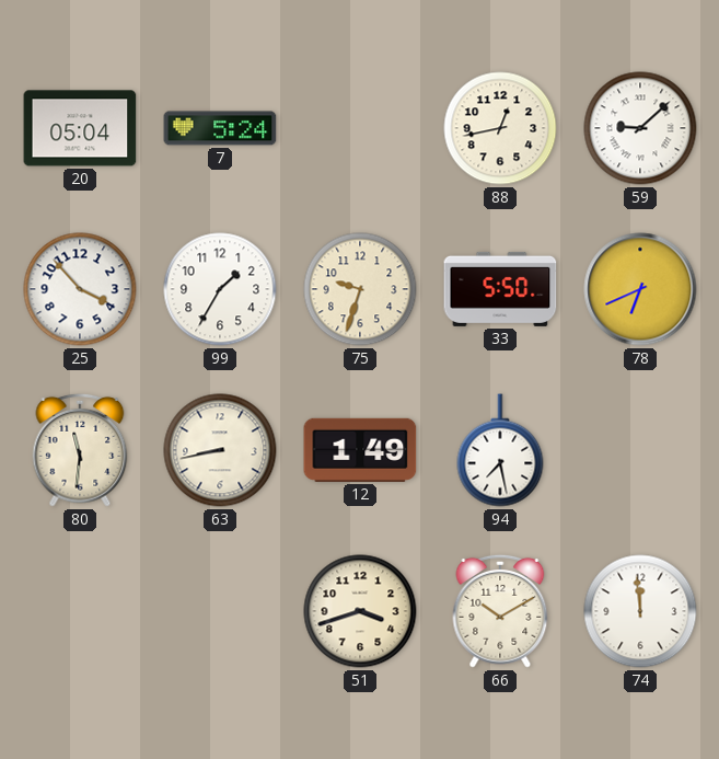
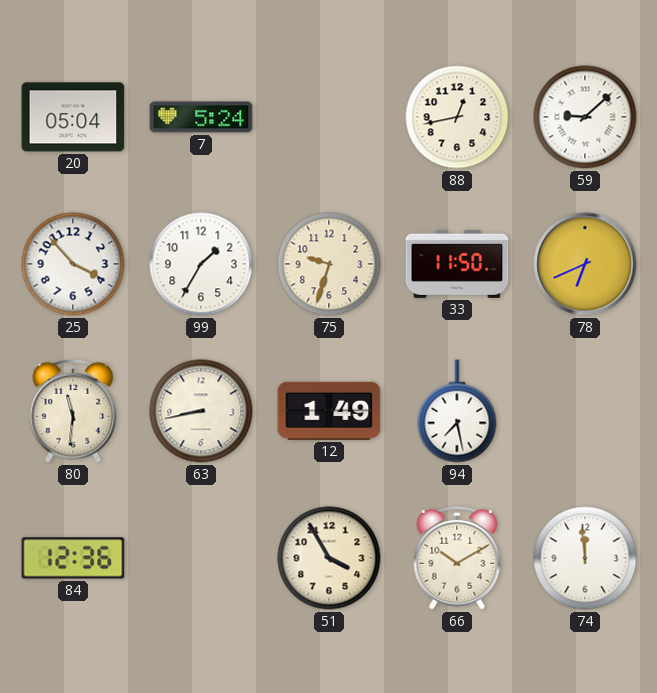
33: 5:50 -> 11:50 (457, 264)
84: none -> 12:36 (73, 558)
51: 3:42 -> 3:55 (329, 558)
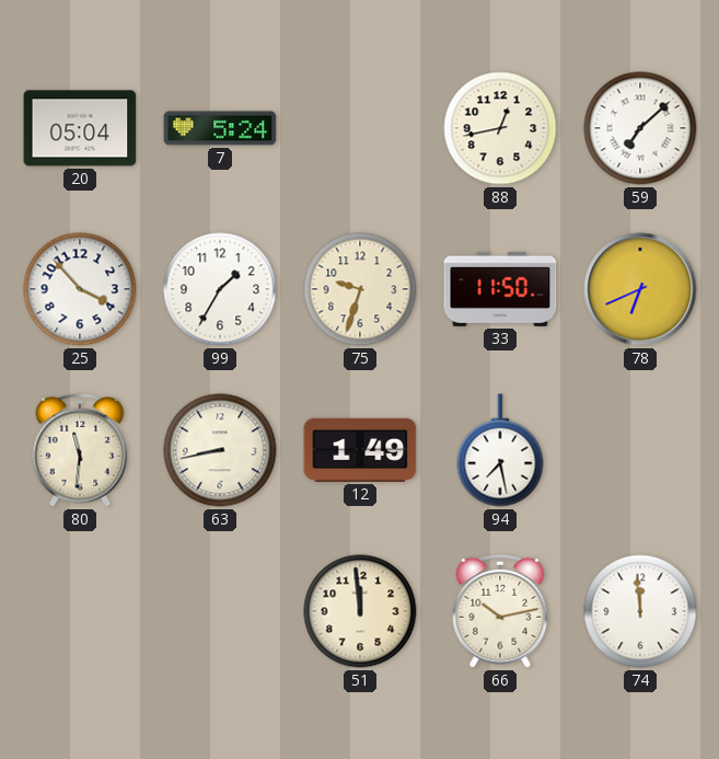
59: 9:08 -> 7:08 (640, 128)
84: 12:36 -> none (73, 558)
51: 3:55 -> 11:59 (360, 611)
66: 10:10 -> 10:13 (500, 611)
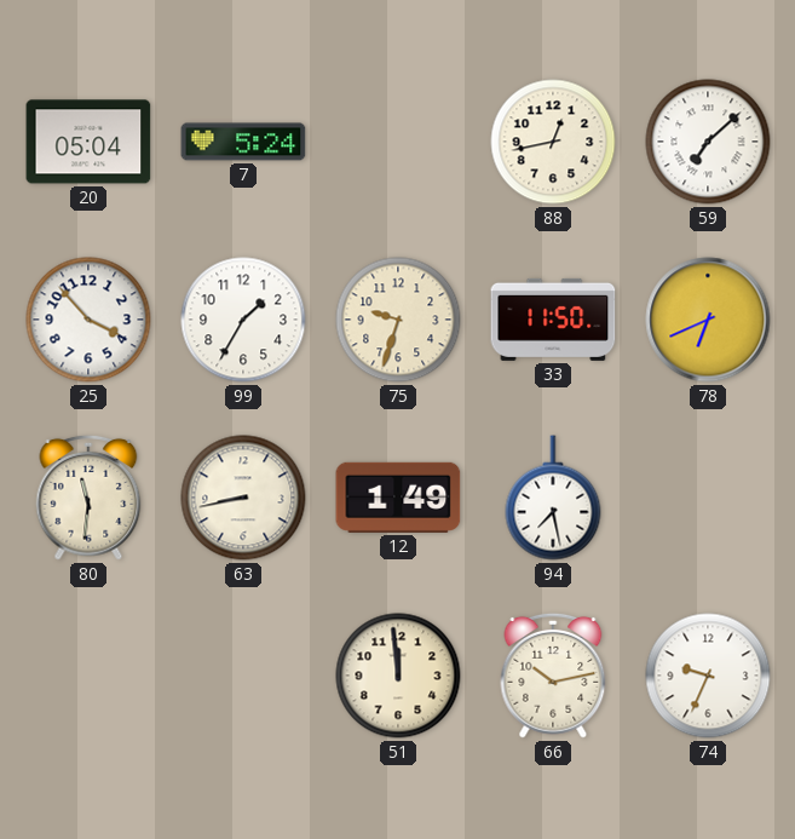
74: 11:59 -> 9:34 (708, 676)
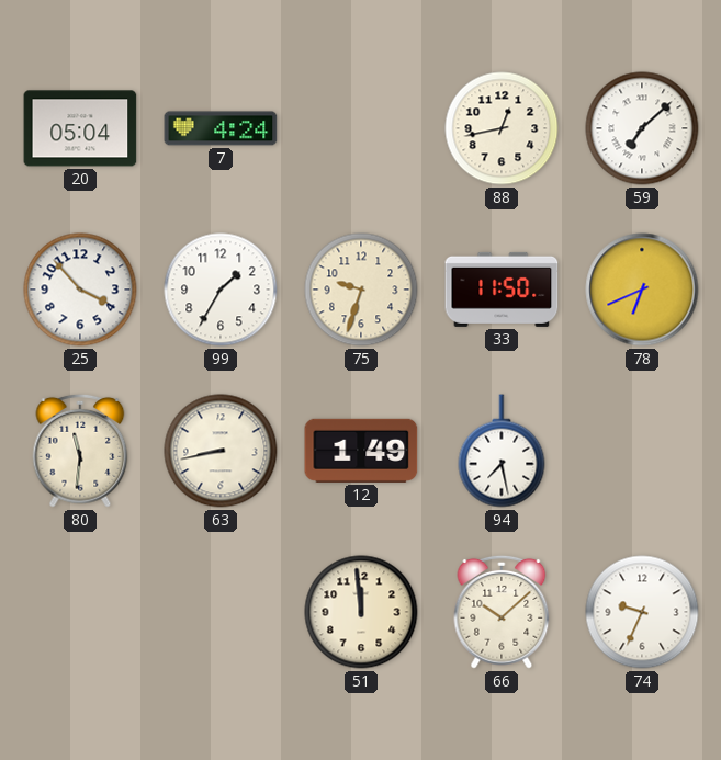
7: 5:24 -> 4:24 (221, 128)
66: 10:13 -> 10:08 (502, 612)
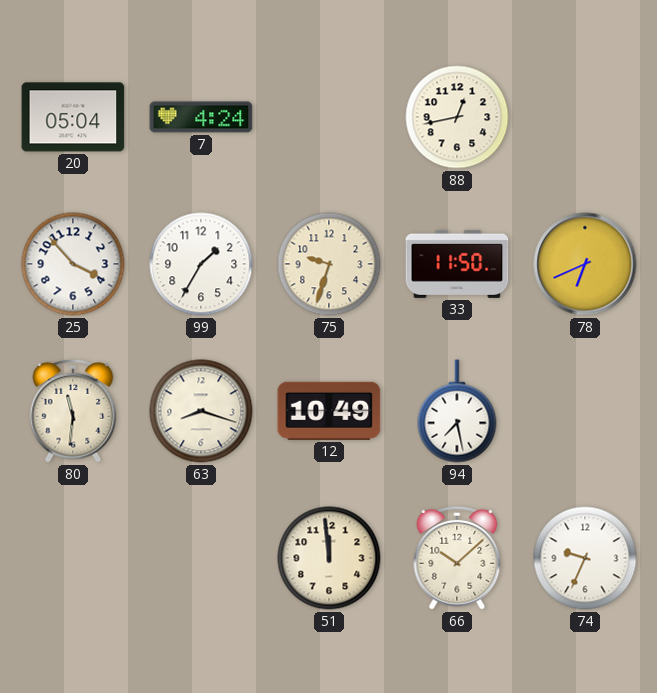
59: 7:08 -> none (642, 128)
63: 8:43 -> 8:18 (201, 411)
12: 1:49 -> 10:49 (329, 411)
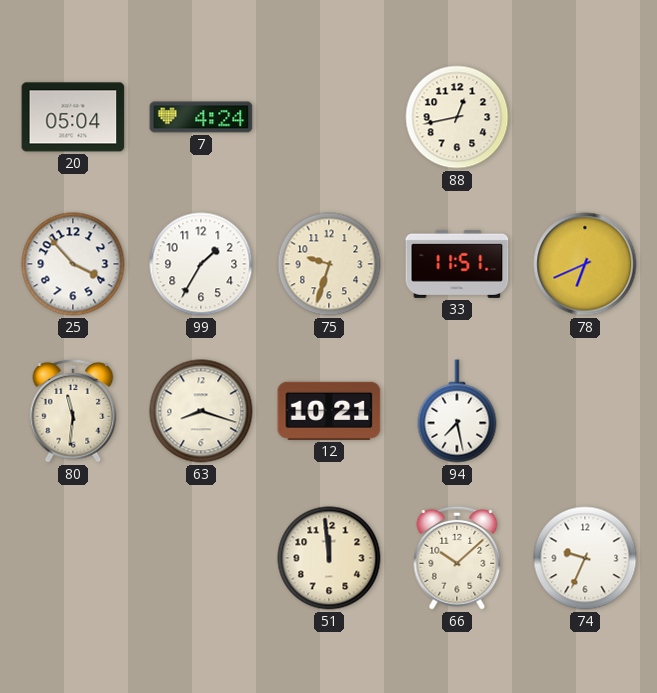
33: 11:50 -> 11:51 (457, 264)
12: 10:49 -> 10:21 (329, 411)
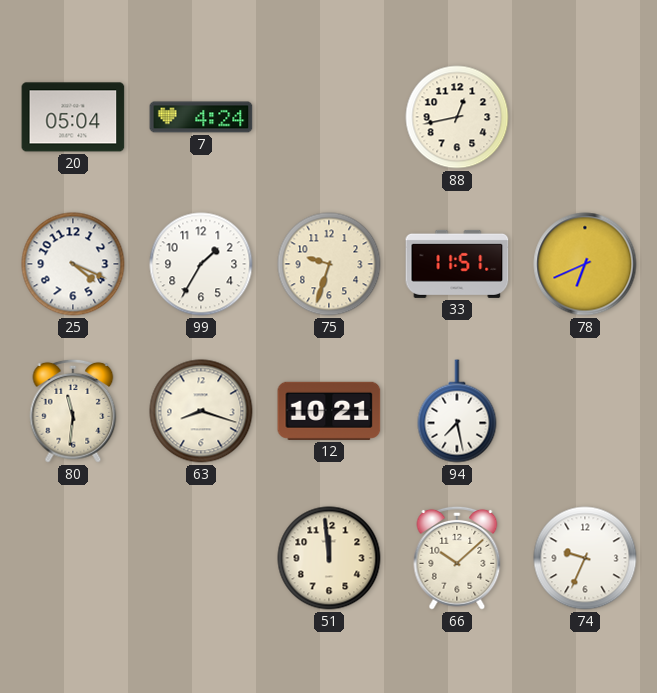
25: 3:53 -> 4:19 (73, 264)
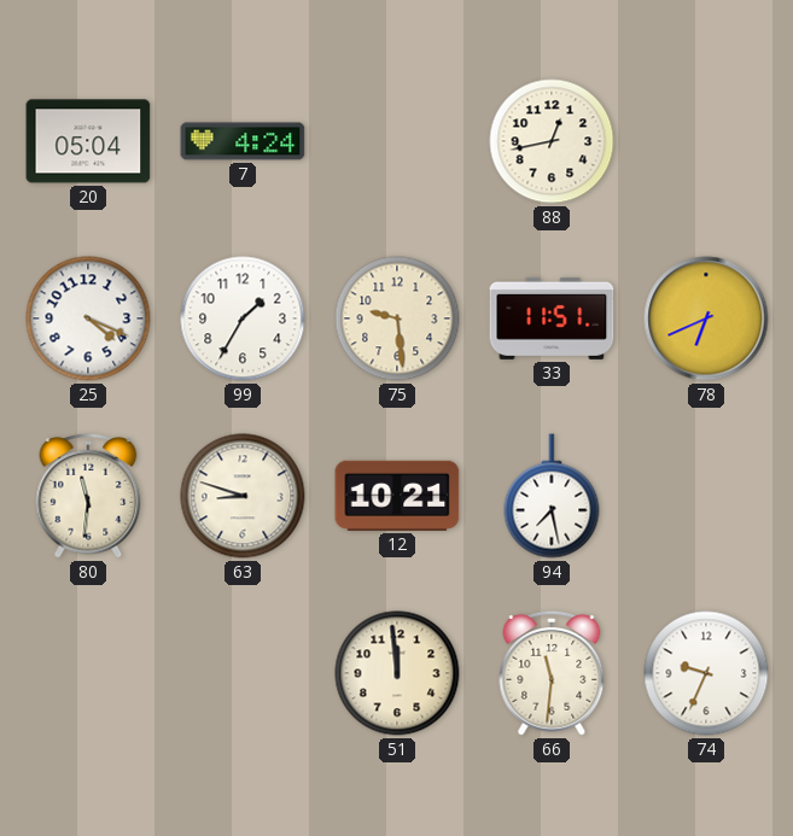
75: 9:33 -> 9:29 (397, 318)
63: 8:18 -> 8:48 (243, 496)
66: 10:08 -> 11:31 (552, 673)
